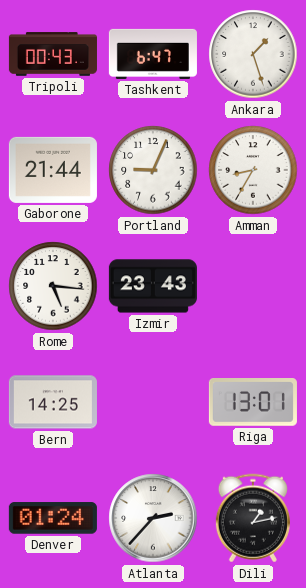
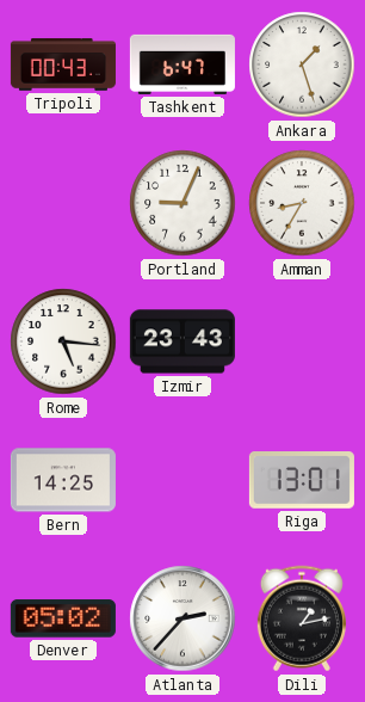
Gaborone: 21:44 -> none (53, 170)
Denver: 01:24 -> 05:02 (63, 618)
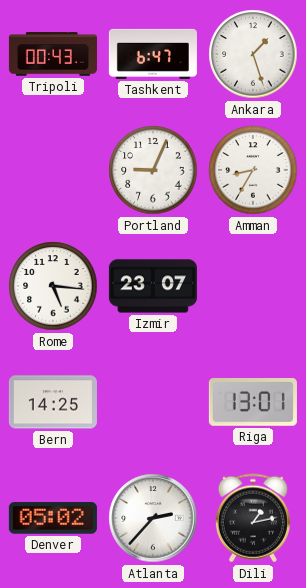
Izmir: 23:43 -> 23:07 (153, 286)
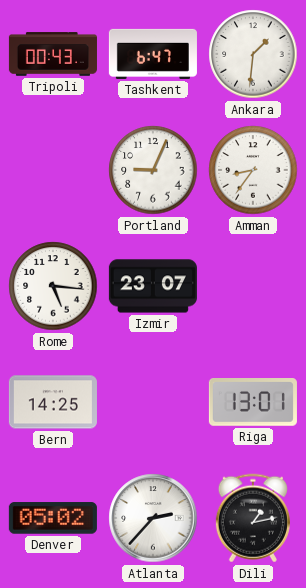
Ankara: 1:27 -> 1:31 (253, 54)
Amman: 8:35 -> 8:36 (253, 170)
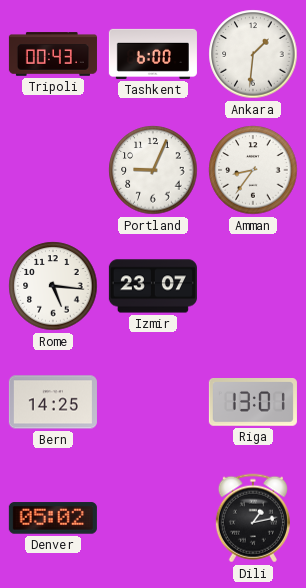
Tashkent: 6:47 -> 6:00 (153, 54)
Atlanta: 2:37 -> none (153, 518)
